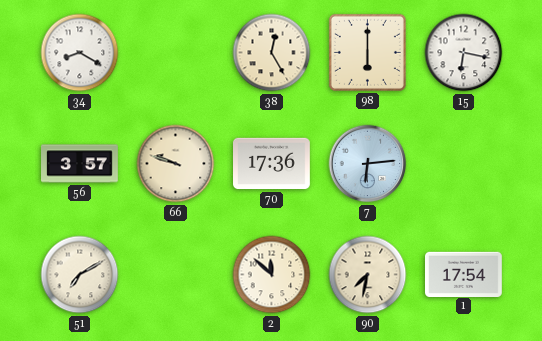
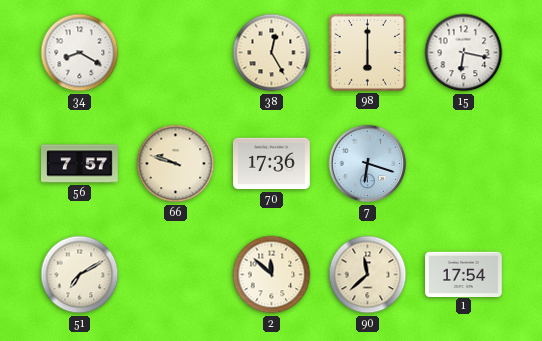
56: 3:57 -> 7:57 (80, 164)
7: 6:14 -> 6:18 (368, 164)
90: 7:32 -> 11:38 (368, 275)
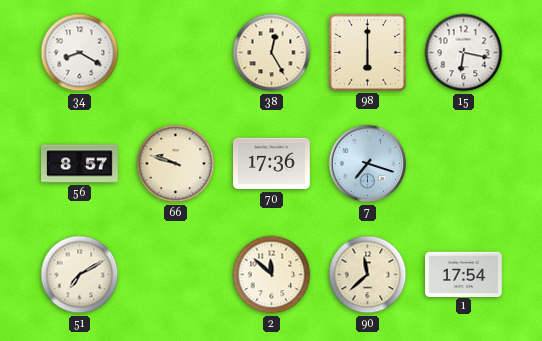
56: 7:57 -> 8:57 (80, 164)
7: 6:18 -> 7:18 (368, 164)
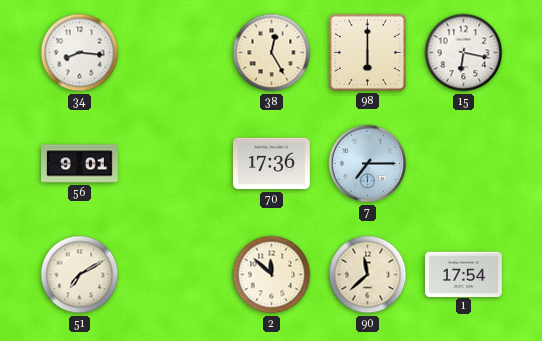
34: 8:20 -> 8:16 (80, 53)
56: 8:57 -> 9:01 (80, 164)
66: 9:48 -> none (176, 164)
7: 7:18 -> 7:15 (368, 164)
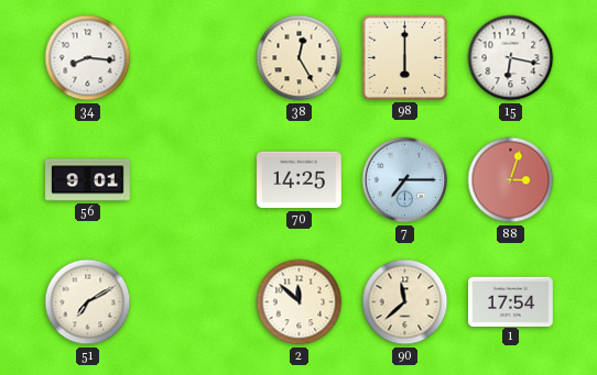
70: 17:36 -> 14:25 (300, 180)
88: none -> 3:03 (511, 180)
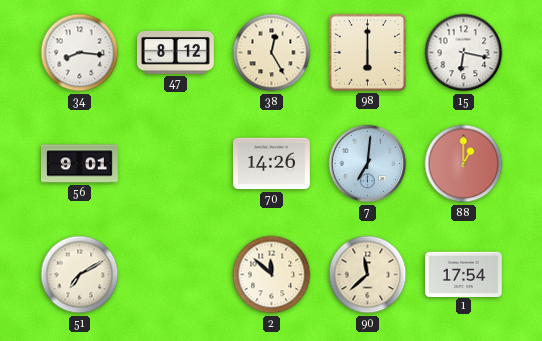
47: none -> 8:12 (176, 52)
70: 14:25 -> 14:26 (272, 164)
7: 7:15 -> 7:01 (368, 164)
88: 3:03 -> 1:00 (464, 164)
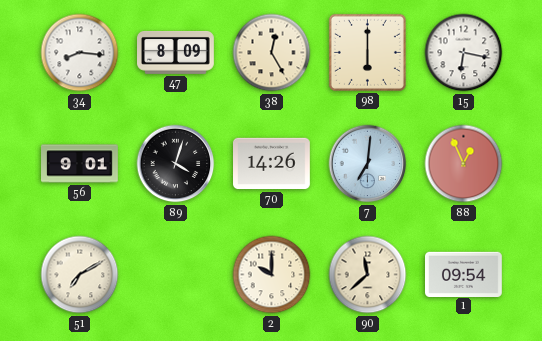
47: 8:12 -> 8:09 (176, 52)
89: none -> 4:03 (176, 164)
88: 1:00 -> 12:56 (464, 164)
2: 11:52 -> 10:00 (272, 275)
1: 17:54 -> 09:54 (464, 274)
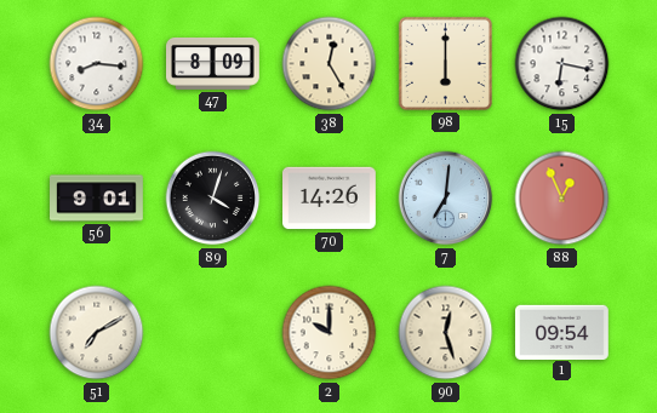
90: 11:38 -> 12:27 (446, 333)
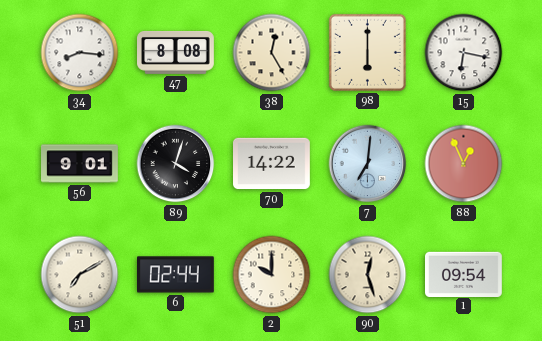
47: 8:09 -> 8:08 (176, 52)
70: 14:26 -> 14:22 (272, 164)
6: none -> 02:44 (176, 275)
